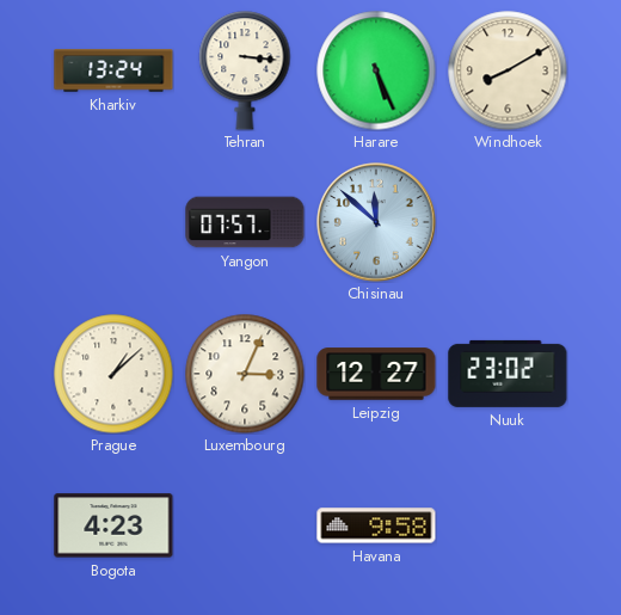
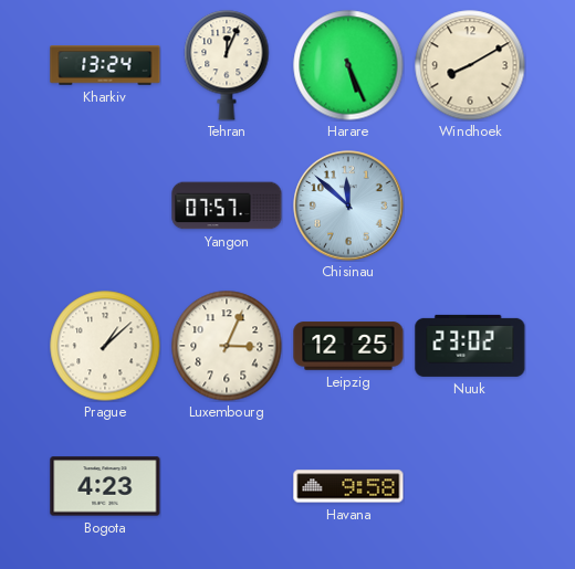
Tehran: 3:16 -> 12:04 (227, 65)
Leipzig: 12:27 -> 12:25 (348, 346)
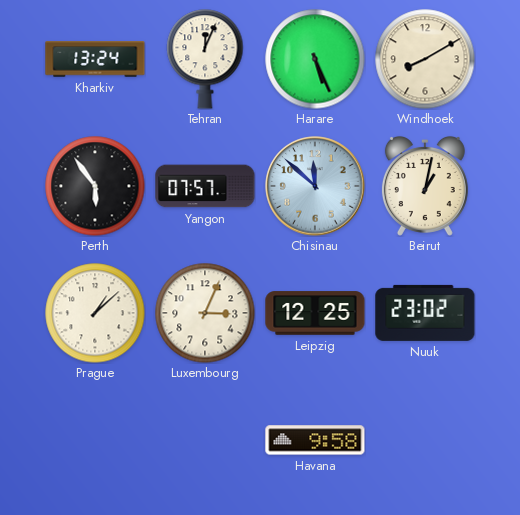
Perth: none -> 5:54 (95, 186)
Beirut: none -> 1:02 (425, 186)
Bogota: 4:23 -> none (105, 486)
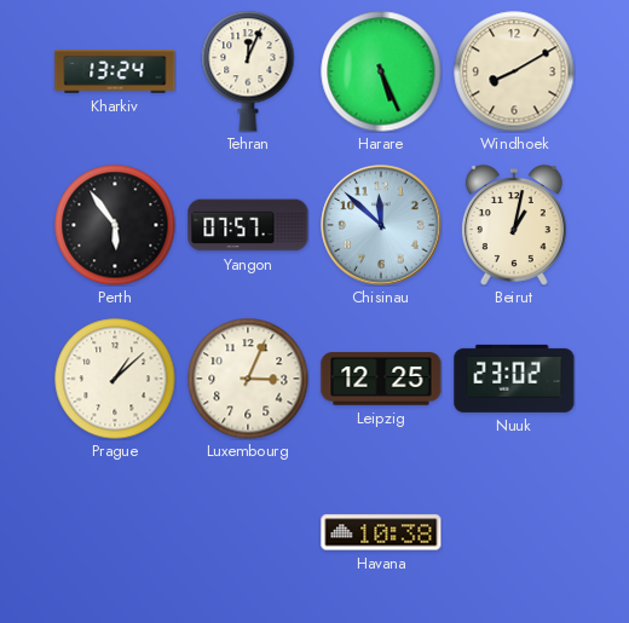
Havana: 9:58 -> 10:38 (381, 532)
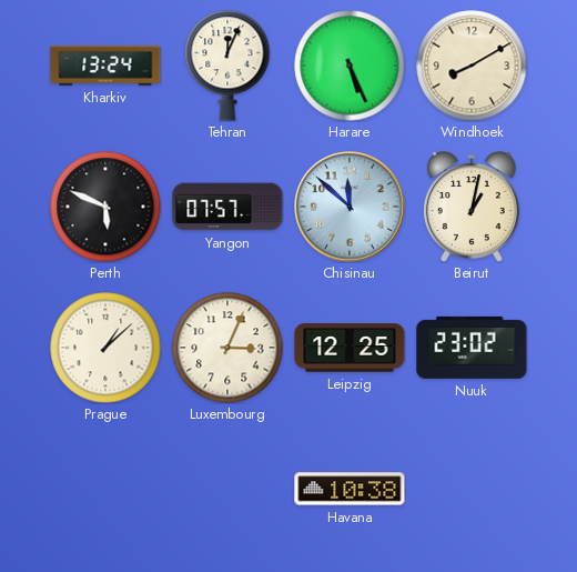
Perth: 5:54 -> 5:49 (105, 207)
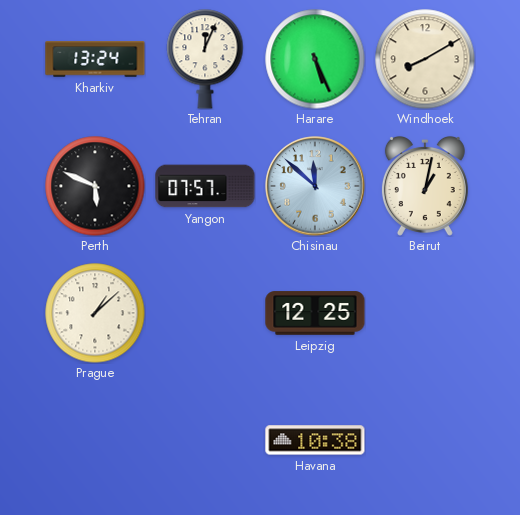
Luxembourg: 3:04 -> none (227, 348)
Nuuk: 23:02 -> none (472, 348)
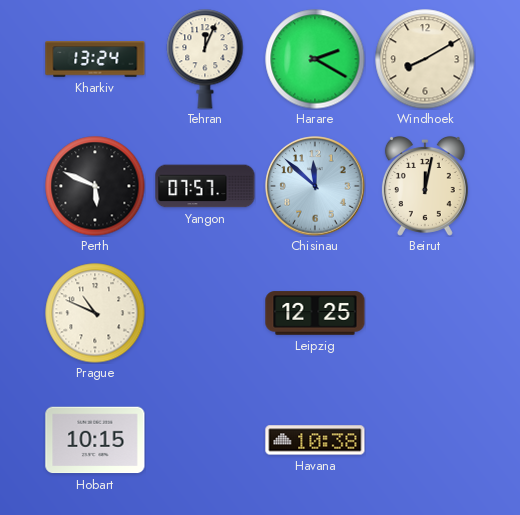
Harare: 5:26 -> 2:20 (315, 59)
Beirut: 1:02 -> 12:02 (425, 186)
Prague: 1:08 -> 10:49 (95, 313)
Hobart: none -> 10:15 (95, 440)
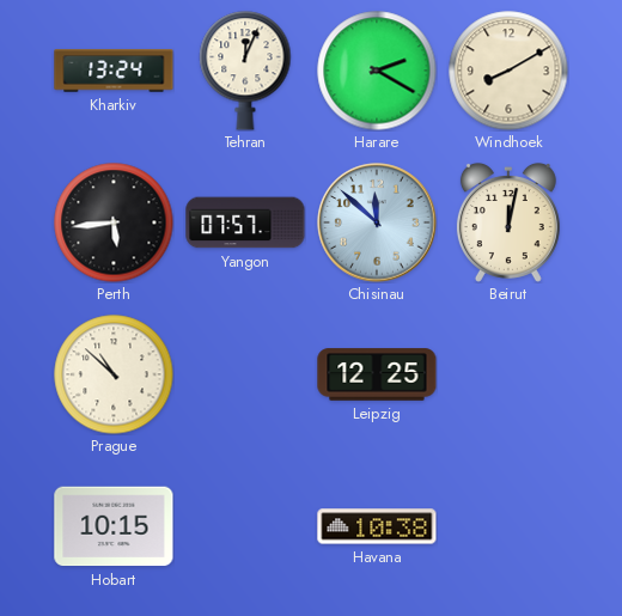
Perth: 5:49 -> 5:44 (114, 222)
Prague: 10:49 -> 10:52 (114, 374)
